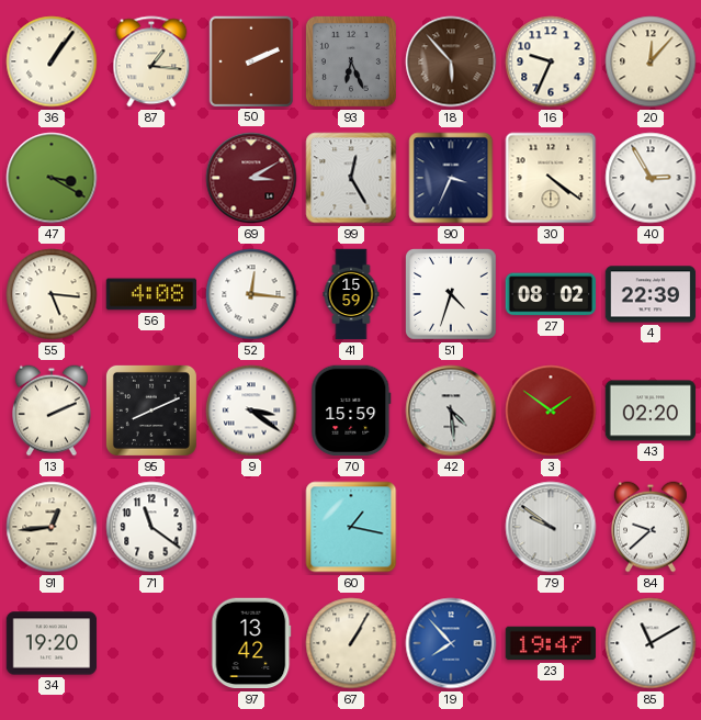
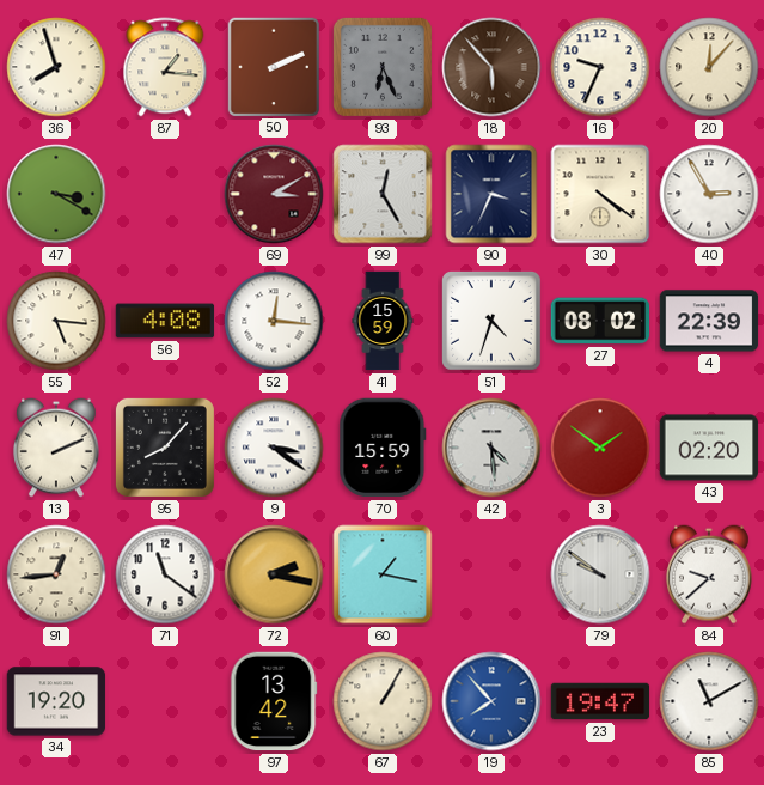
36: 1:06 -> 7:57 (56, 67)
95: 8:11 -> 8:07 (165, 448)
72: none -> 2:17 (274, 574)
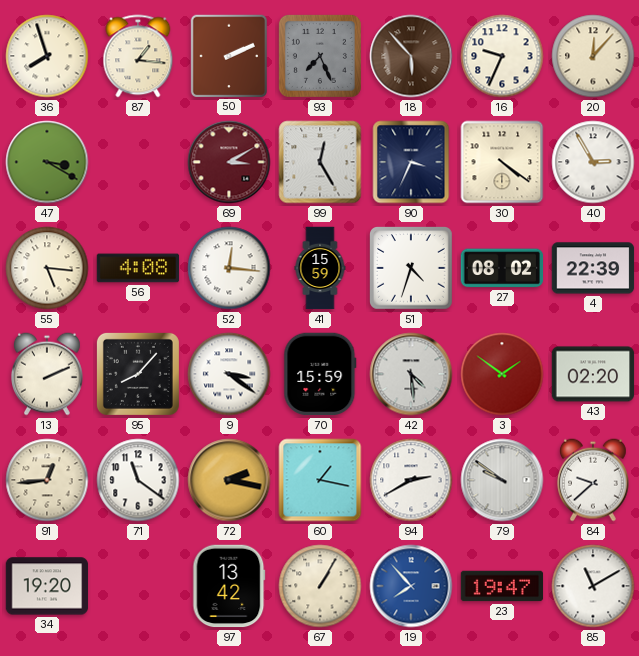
93: 6:26 -> 7:26 (320, 56)
94: none -> 2:40 (411, 480)
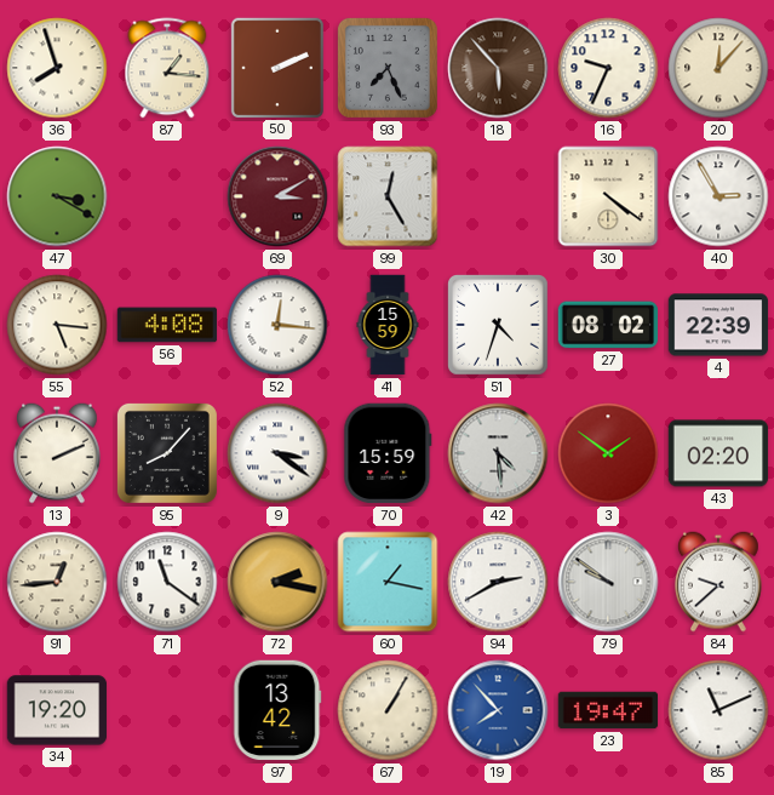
90: 3:34 -> none (411, 162)
85: 11:10 -> 11:11 (718, 710)
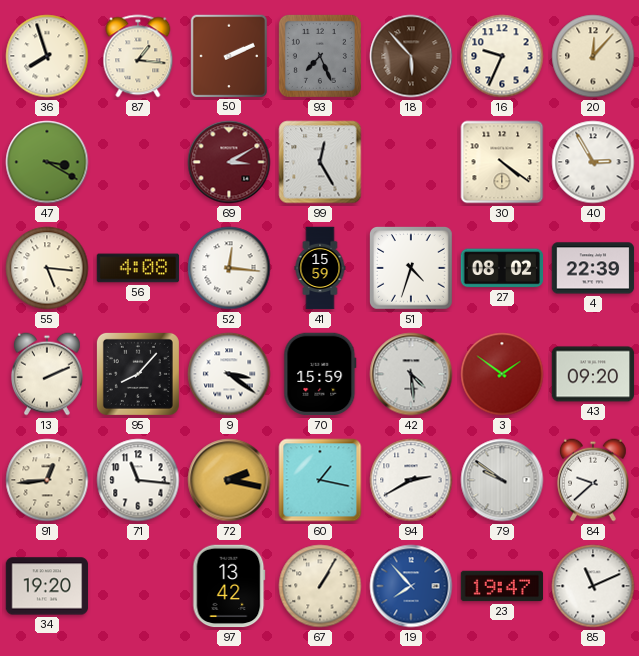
43: 02:20 -> 09:20 (593, 374)
71: 11:21 -> 11:16 (138, 480)
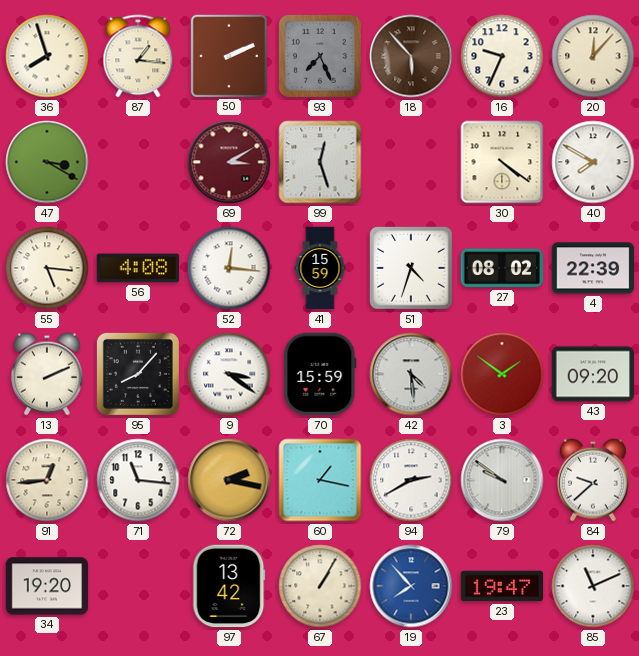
99: 12:25 -> 12:27 (320, 162)
40: 2:55 -> 7:50 (593, 162)
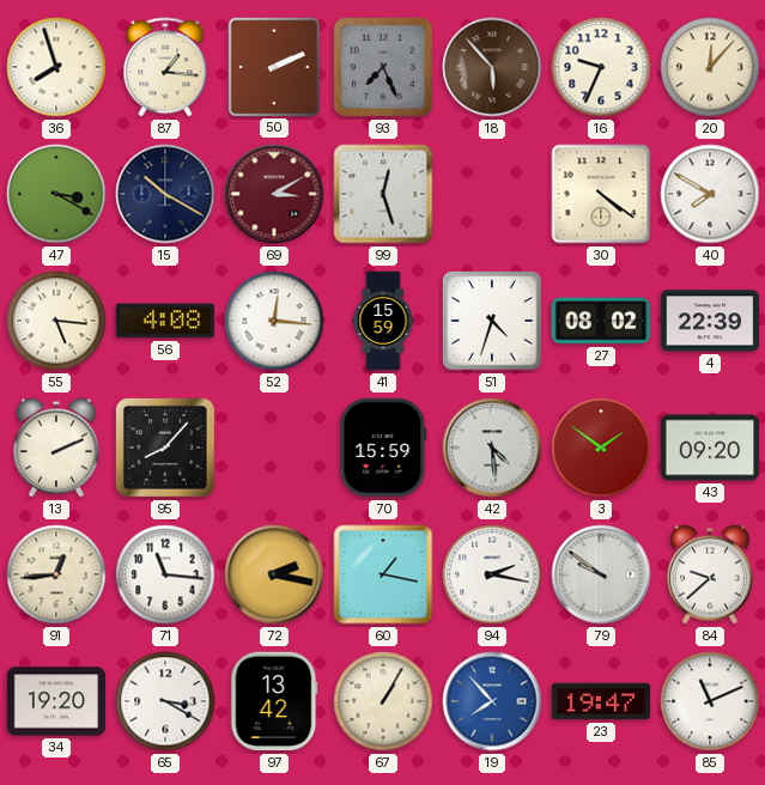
15: none -> 10:20 (165, 194)
9: 3:21 -> none (229, 374)
94: 2:40 -> 2:17 (492, 574)
65: none -> 3:20 (165, 701)
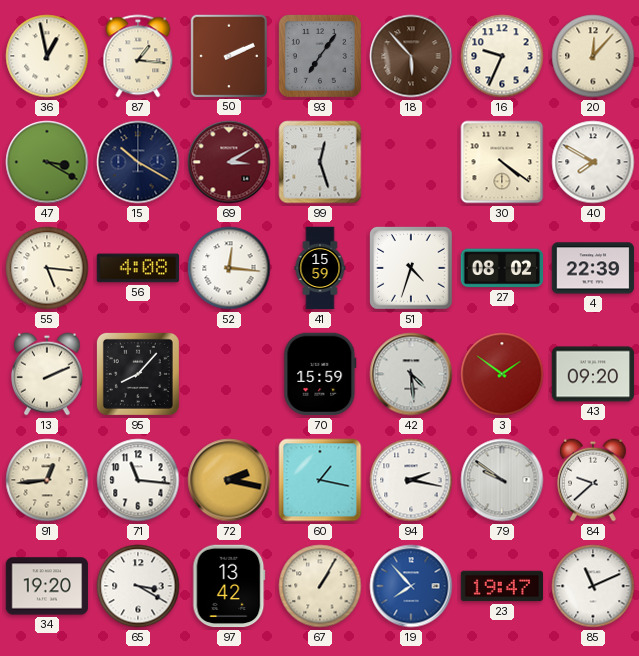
36: 7:57 -> 12:58 (47, 56)
93: 7:26 -> 7:06 (320, 56)
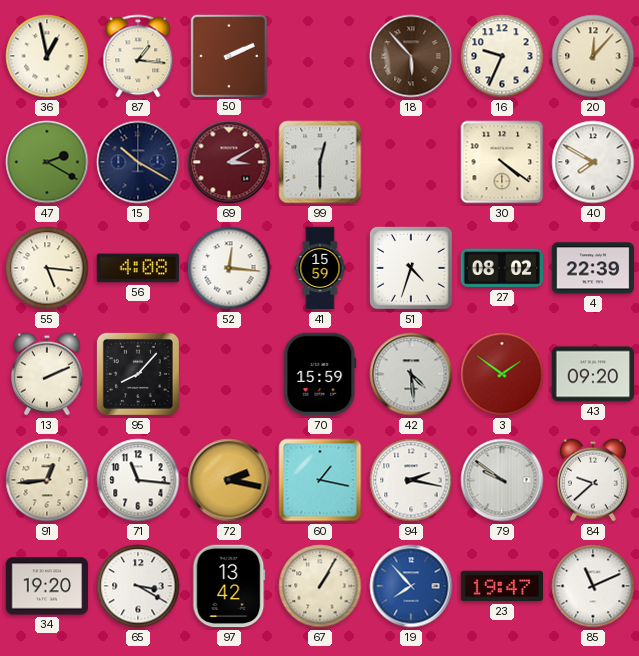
93: 7:06 -> none (320, 56)
47: 3:20 -> 2:20 (47, 162)
99: 12:27 -> 12:30 (320, 162)
